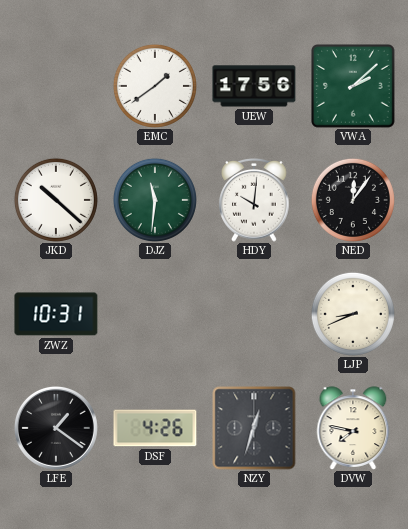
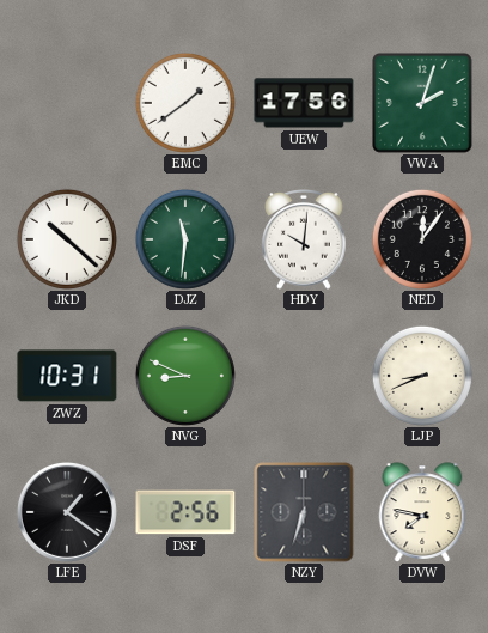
VWA: 2:08 -> 2:03 (423, 104)
NVG: none -> 8:49 (185, 376)
DSF: 4:26 -> 2:56 (185, 512)
NZY: 12:33 -> 6:33 (304, 512)
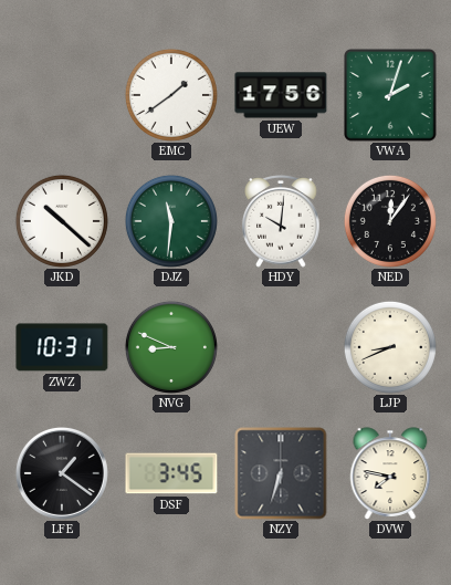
DSF: 2:56 -> 3:45 (171, 473)
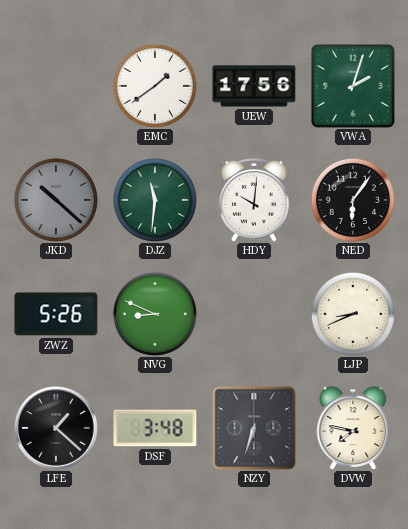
JKD dial: white -> grey (56, 200)
NED: 12:06 -> 6:06 (353, 200)
ZWZ: 10:31 -> 5:26 (56, 314)
LFE: 1:21 -> 1:22 (56, 428)
DSF: 3:45 -> 3:48 (155, 428)
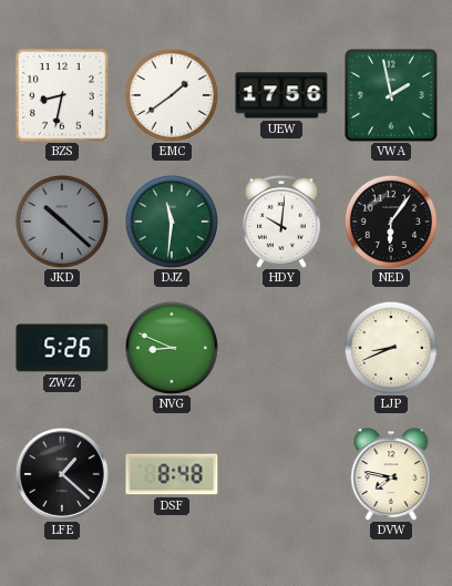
BZS: none -> 8:32 (63, 96)
VWA: 2:03 -> 1:58 (392, 96)
DSF: 3:48 -> 8:48 (172, 474)
NZY: 6:33 -> none (254, 428)
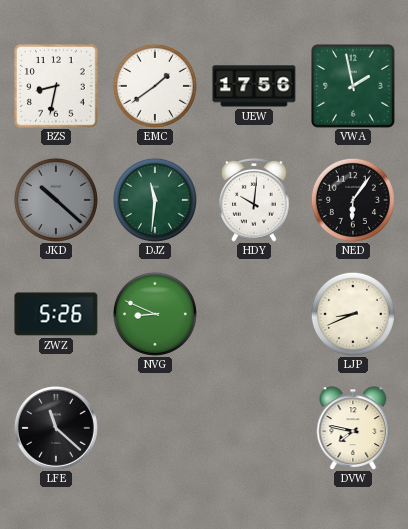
LFE: 1:22 -> 11:22 (56, 428)
DSF: 8:48 -> none (172, 474)
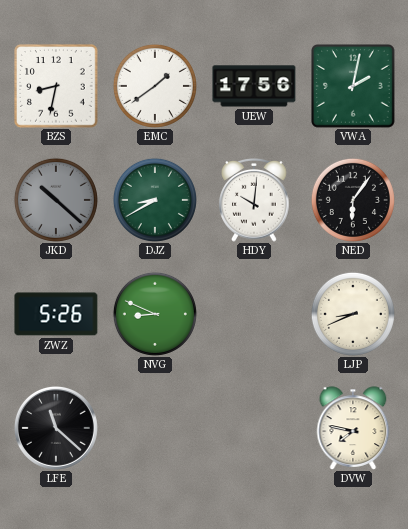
VWA: 1:58 -> 2:02 (354, 87)
DJZ: 11:31 -> 8:40 (155, 200)
